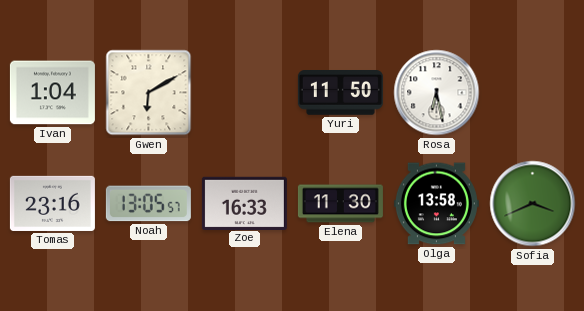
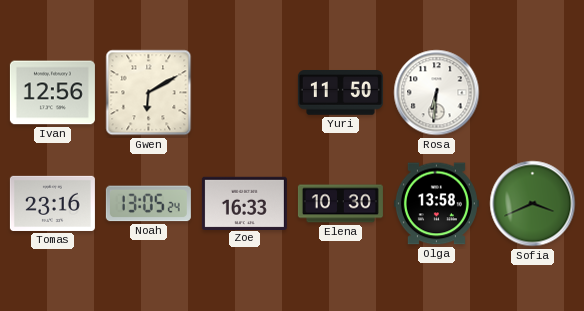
Ivan: 1:04 -> 12:56 (52, 93)
Rosa: 6:28 -> 6:31 (437, 93)
Noah: 13:05:57 -> 13:05:24 (148, 204)
Elena: 11:30 -> 10:30 (340, 204)
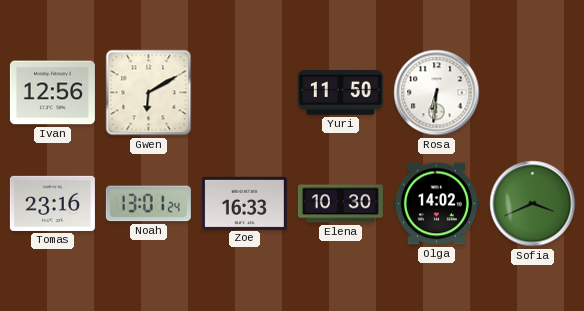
Noah: 13:05 -> 13:01 (148, 204)
Olga: 13:58 -> 14:02 (436, 204)
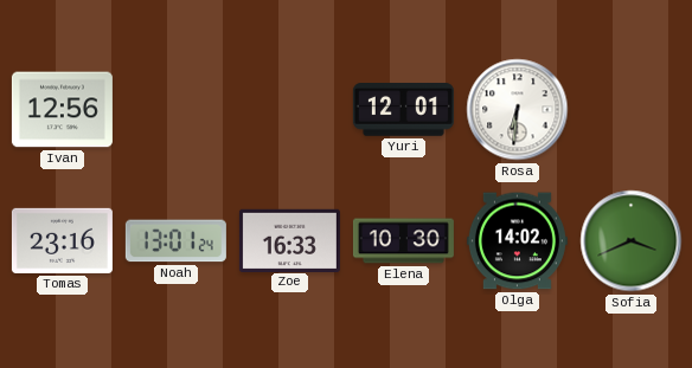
Gwen: 6:10 -> none (149, 93)
Yuri: 11:50 -> 12:01 (403, 110)
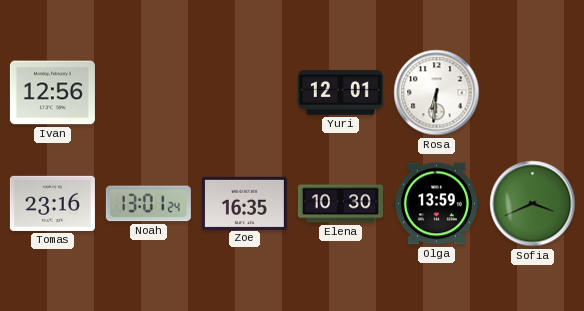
Zoe: 16:33 -> 16:35 (244, 203)
Olga: 14:02 -> 13:59 (436, 204)
